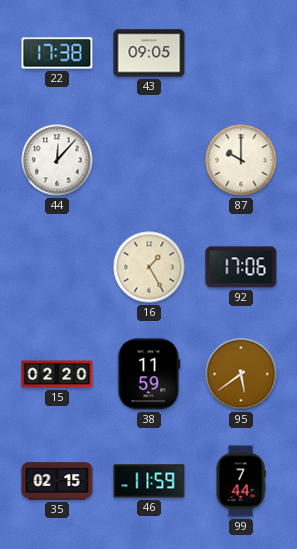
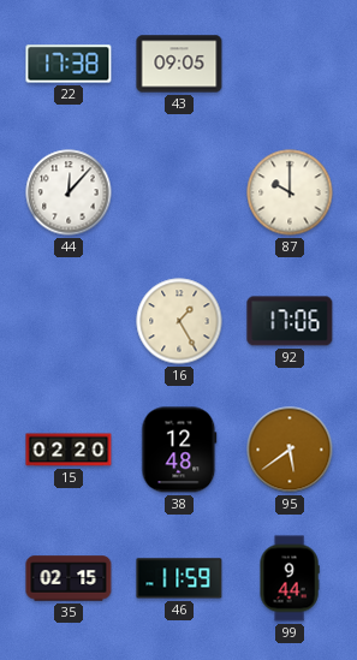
38: 11:59 -> 12:48 (179, 450)
99: 7:44 -> 9:44 (290, 578)
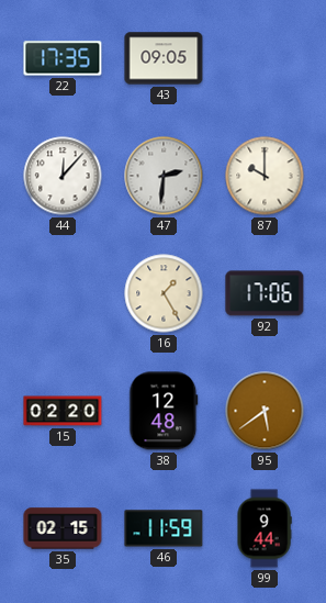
22: 17:38 -> 17:35 (63, 58)
47: none -> 2:31 (164, 176)
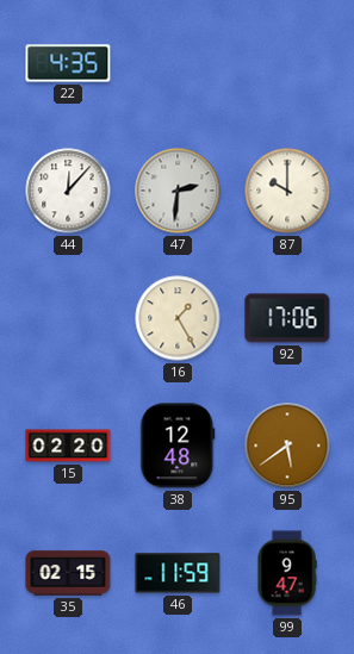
22: 17:35 -> 4:35 (68, 63)
43: 09:05 -> none (164, 58)
99: 9:44 -> 9:47 (287, 573)
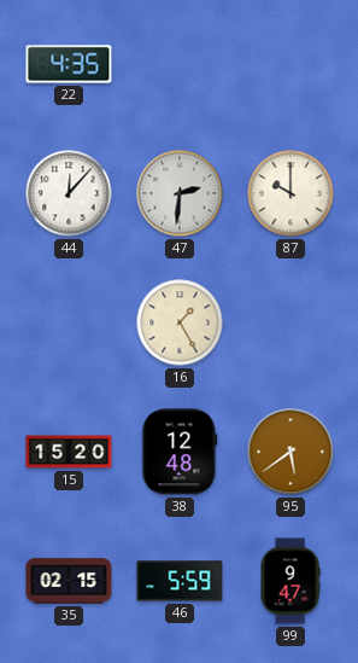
92: 17:06 -> none (287, 318)
15: 02:20 -> 15:20 (69, 452)
46: 11:59 -> 5:59 (180, 581)
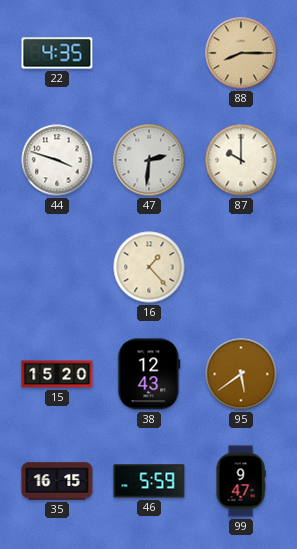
88: none -> 8:15 (241, 53)
44: 12:07 -> 3:48 (57, 160)
16: 1:25 -> 1:23 (149, 267)
38: 12:48 -> 12:43 (149, 374)
35: 02:15 -> 16:15 (57, 481)
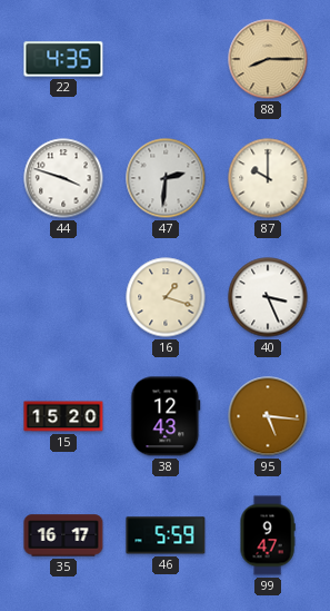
16: 1:23 -> 1:18 (166, 297)
40: none -> 3:26 (268, 297)
95: 5:39 -> 5:16 (268, 416)
35: 16:15 -> 16:17 (63, 535)
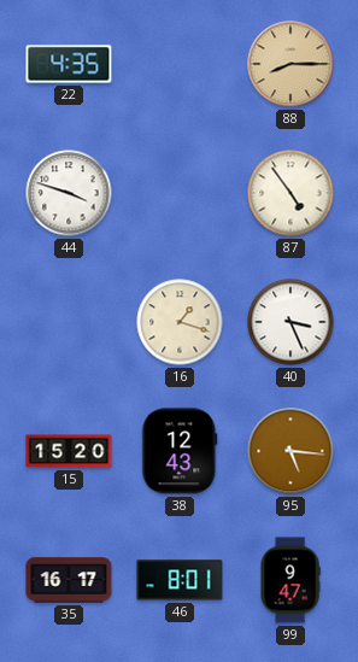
47: 2:31 -> none (166, 178)
87: 10:00 -> 4:54 (290, 193)
46: 5:59 -> 8:01 (180, 580)
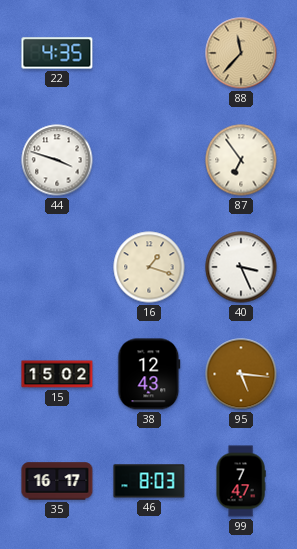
88: 8:15 -> 11:37 (241, 53)
87: 4:54 -> 6:54 (241, 160)
15: 15:20 -> 15:02 (57, 374)
46: 8:01 -> 8:03 (149, 481)
99: 9:47 -> 7:47 (241, 481)
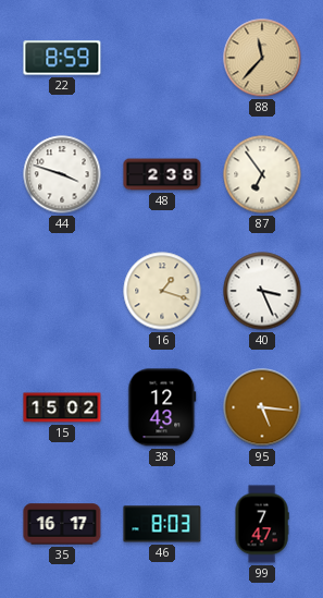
22: 4:35 -> 8:59 (62, 58)
48: none -> 2:38 (162, 174)
